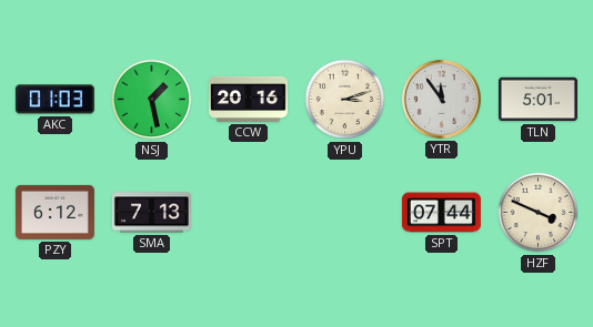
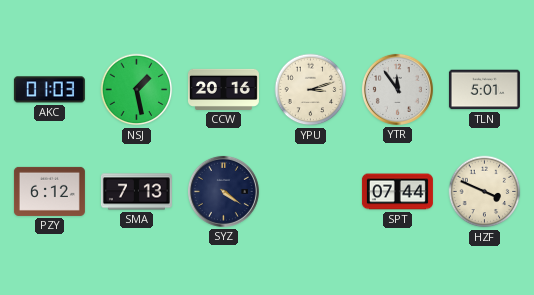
SYZ: none -> 4:21 (223, 191)
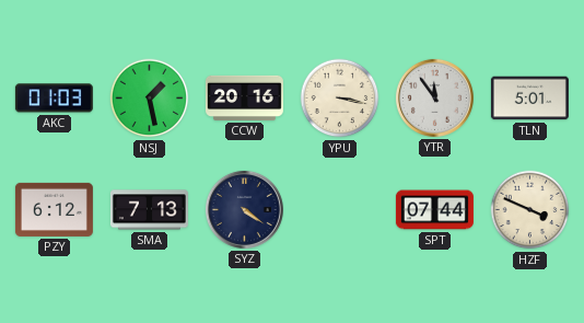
YPU: 3:12 -> 3:17 (340, 99)
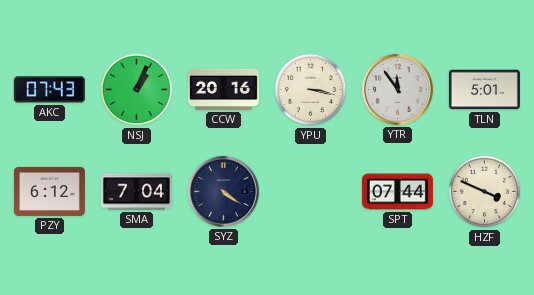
AKC: 01:03 -> 07:43 (49, 90)
NSJ: 1:28 -> 1:04 (137, 90)
SMA: 7:13 -> 7:04 (136, 192)
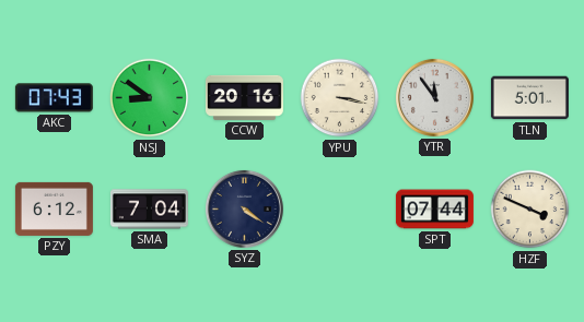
NSJ: 1:04 -> 8:51 (150, 98)
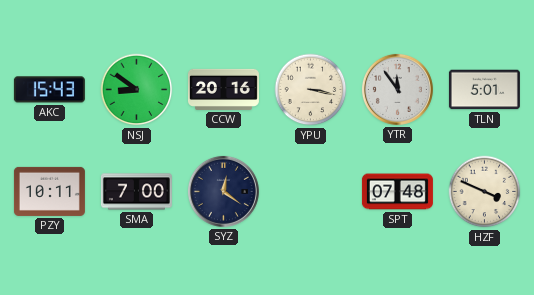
AKC: 07:43 -> 15:43 (49, 90)
PZY: 6:12 -> 10:11 (49, 191)
SMA: 7:04 -> 7:00 (136, 192)
SYZ: 4:21 -> 12:21 (223, 191)
SPT: 07:44 -> 07:48 (397, 192)
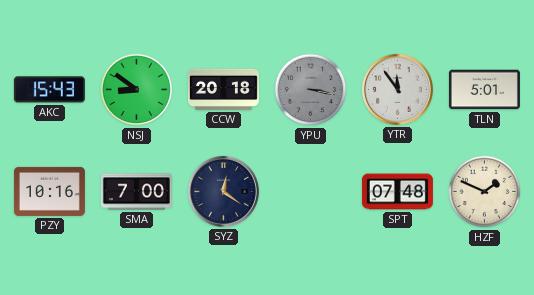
CCW: 20:16 -> 20:18 (223, 89)
YPU dial: cream -> grey (311, 90)
PZY: 10:11 -> 10:16 (49, 191)
HZF: 3:49 -> 1:49 (485, 192)
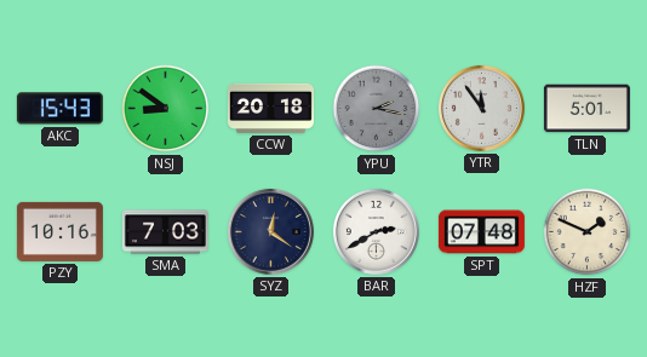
YPU: 3:17 -> 2:17 (377, 109)
SMA: 7:00 -> 7:03 (165, 232)
BAR: none -> 2:40 (376, 231)
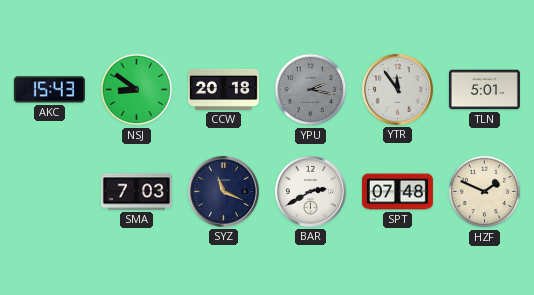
PZY: 10:16 -> none (59, 231)
SYZ: 12:21 -> 11:19 (223, 191)
